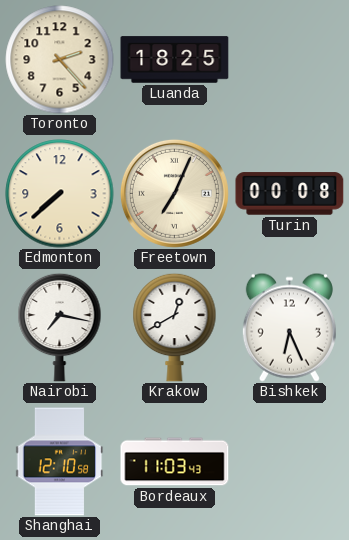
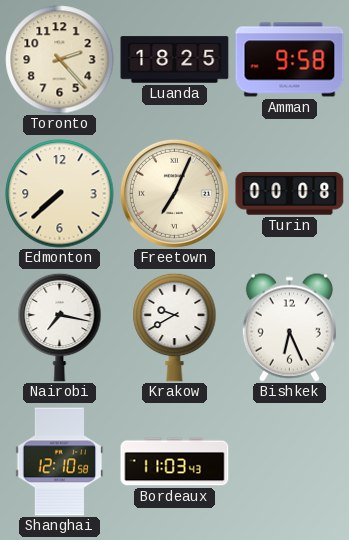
Amman: none -> 9:58 (290, 60)
Krakow: 12:40 -> 9:40 (175, 327)
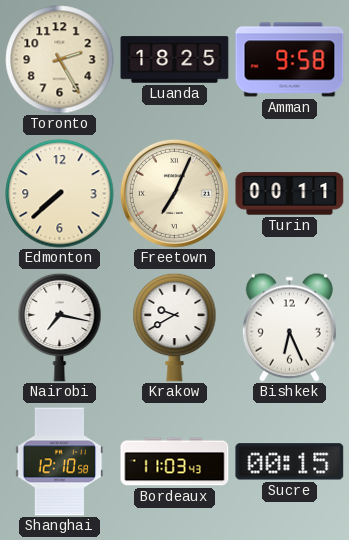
Toronto: 2:23 -> 2:25 (60, 60)
Turin: 00:08 -> 00:11 (290, 194)
Sucre: none -> 00:15 (290, 462)
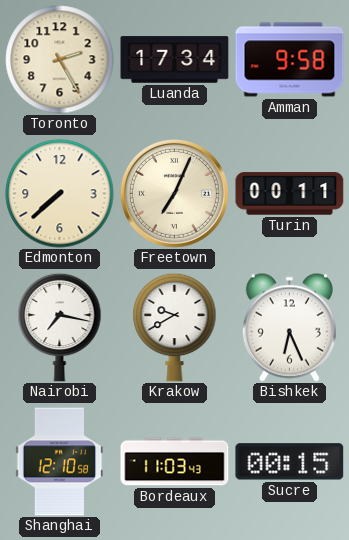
Luanda: 18:25 -> 17:34 (175, 60)
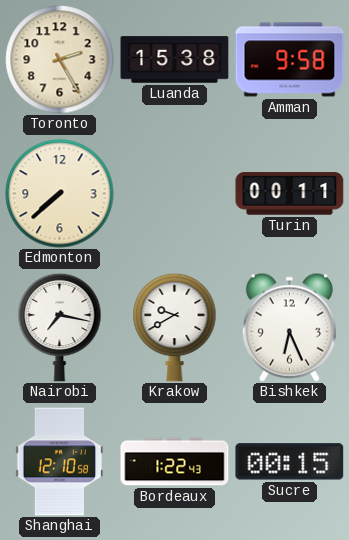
Luanda: 17:34 -> 15:38 (175, 60)
Freetown: 7:04 -> none (174, 193)
Bordeaux: 11:03 -> 1:22 (175, 462)
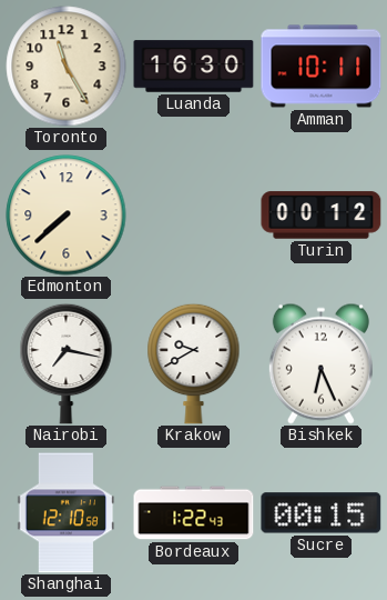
Toronto: 2:25 -> 11:25 (67, 67)
Luanda: 15:38 -> 16:30 (194, 67)
Amman: 9:58 -> 10:11 (322, 67)
Turin: 00:11 -> 00:12 (322, 216)
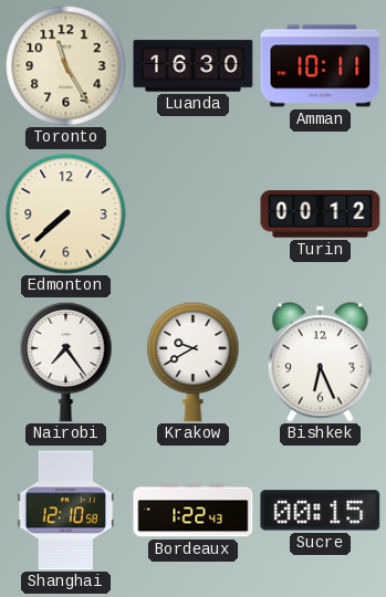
Nairobi: 7:17 -> 7:24 (66, 362)
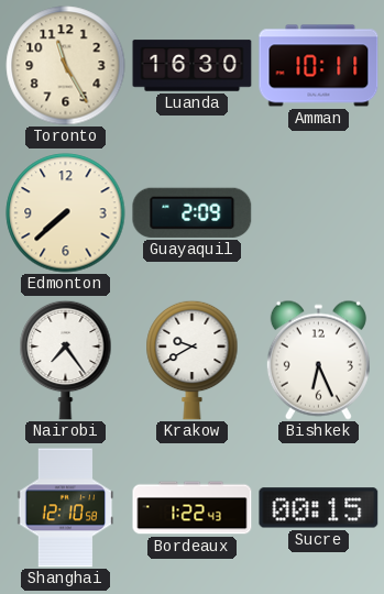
Guayaquil: none -> 2:09 (193, 212)
Turin: 00:12 -> none (321, 214)
